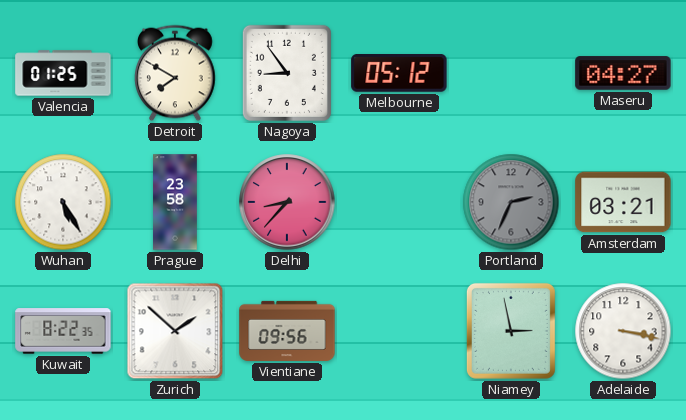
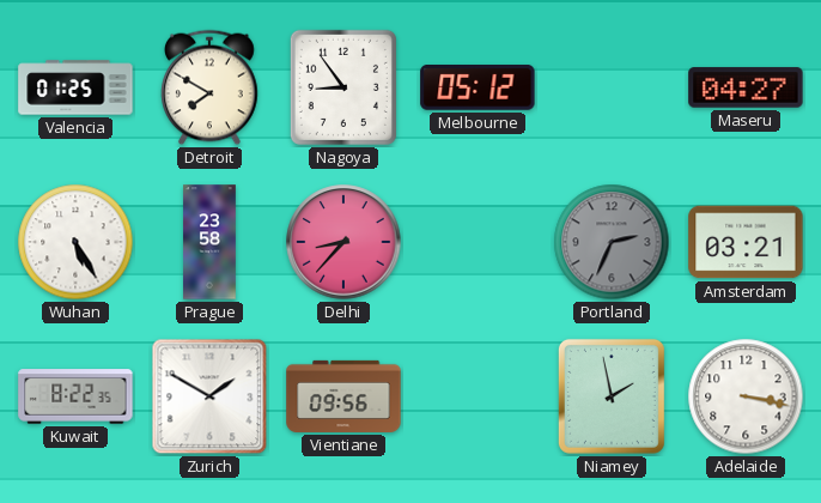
Zurich: 1:52 -> 1:50 (209, 396)
Niamey: 2:58 -> 1:58 (612, 396)
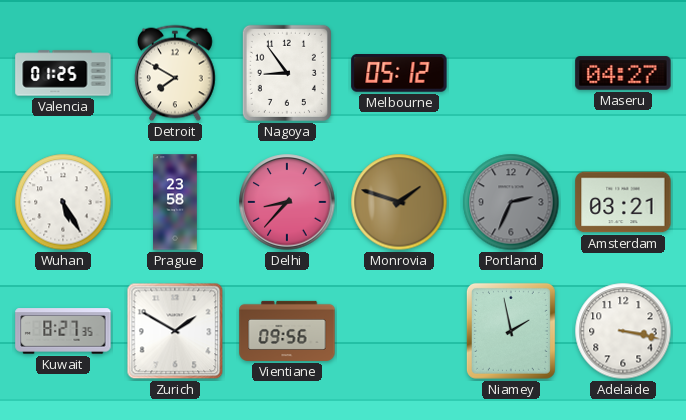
Monrovia: none -> 1:48 (399, 202)
Kuwait: 8:22 -> 8:27 (63, 331)
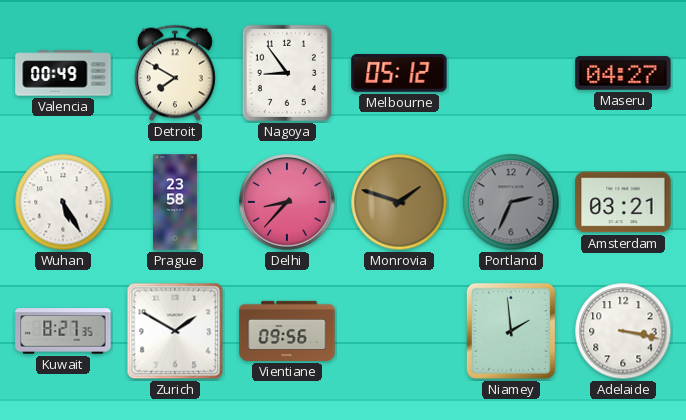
Valencia: 01:25 -> 00:49 (63, 73)
Niamey: 1:58 -> 1:59 (511, 331)
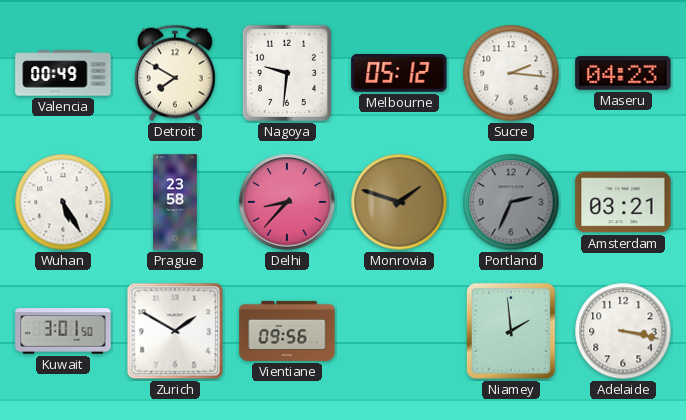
Nagoya: 8:54 -> 9:31 (287, 73)
Sucre: none -> 2:16 (511, 73)
Maseru: 04:27 -> 04:23 (623, 73)
Kuwait: 8:27 -> 3:01 (63, 331)
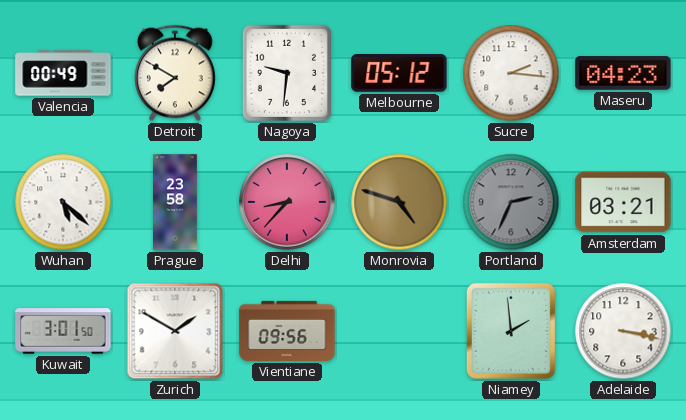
Wuhan: 5:25 -> 5:22 (63, 202)
Monrovia: 1:48 -> 4:48 (399, 202)
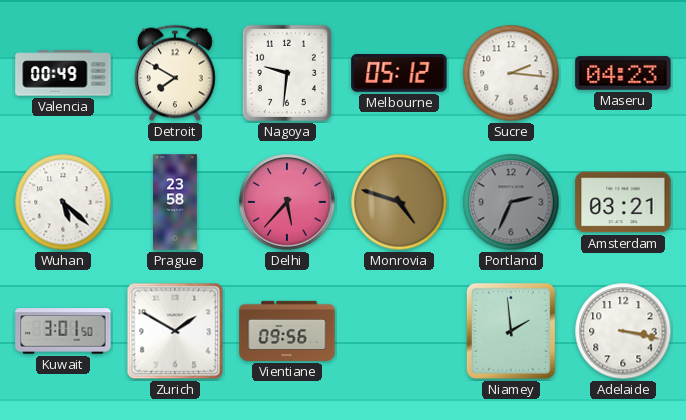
Delhi: 8:37 -> 5:37 (287, 202)
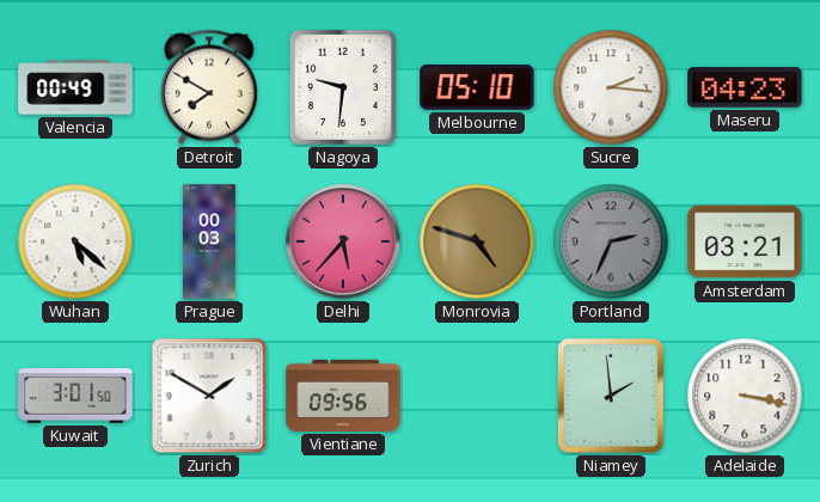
Melbourne: 05:12 -> 05:10 (477, 88)
Prague: 23:58 -> 00:03 (209, 241)
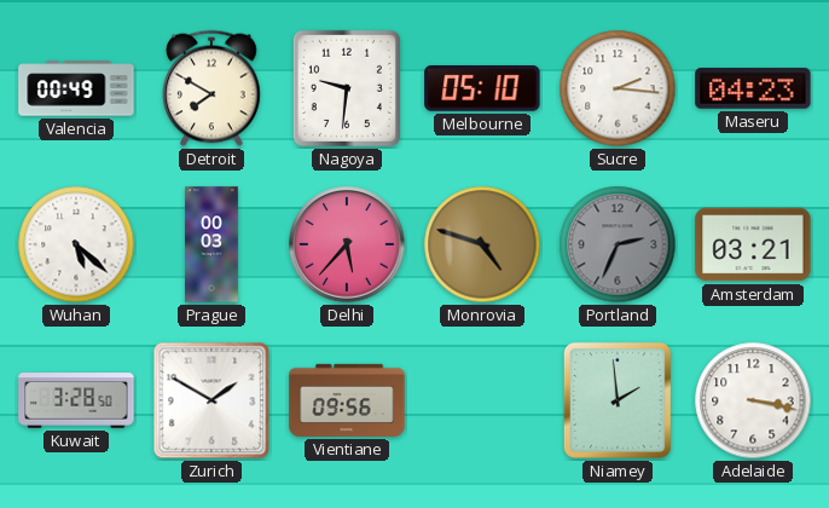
Kuwait: 3:01 -> 3:28 (76, 400)
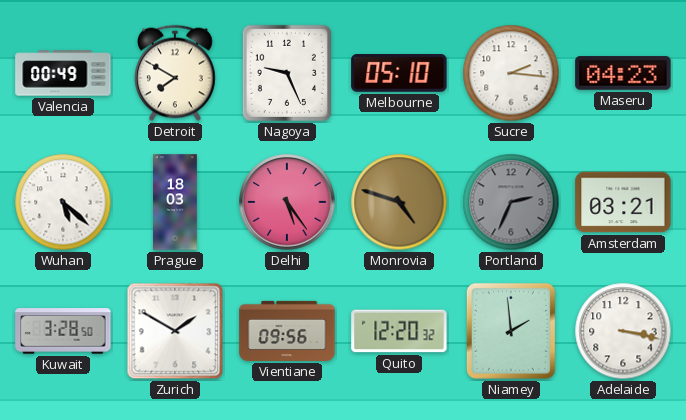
Nagoya: 9:31 -> 9:26 (287, 73)
Prague: 00:03 -> 18:03 (175, 202)
Delhi: 5:37 -> 5:24 (287, 202)
Quito: none -> 12:20 (399, 331)
